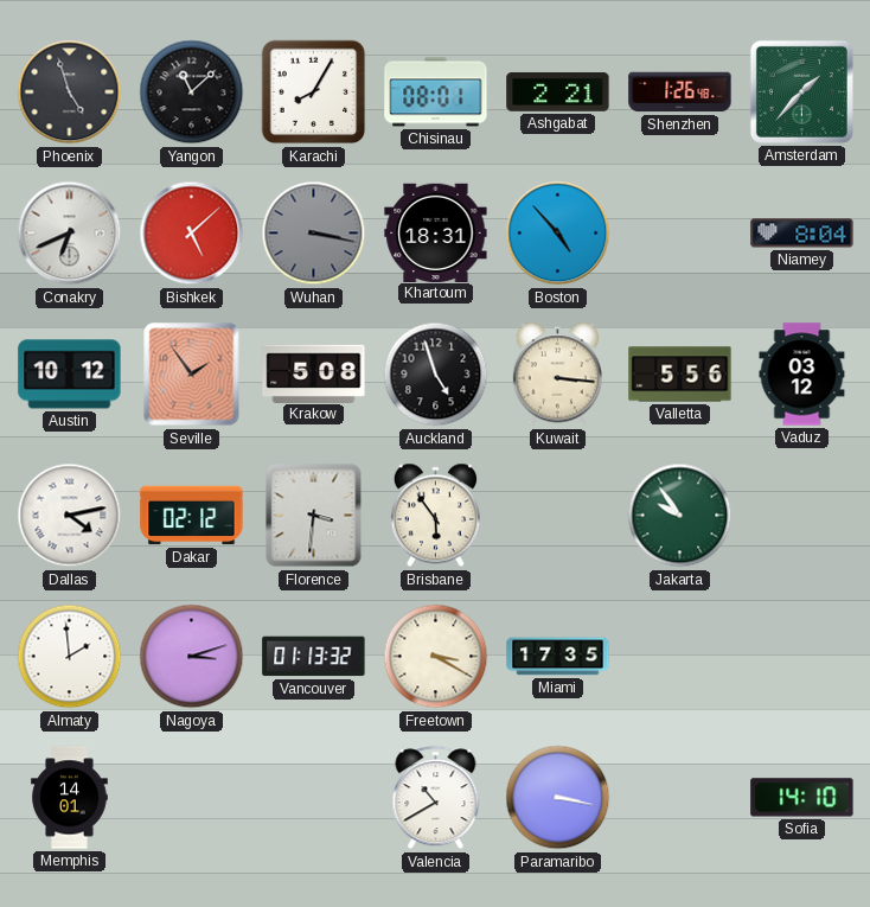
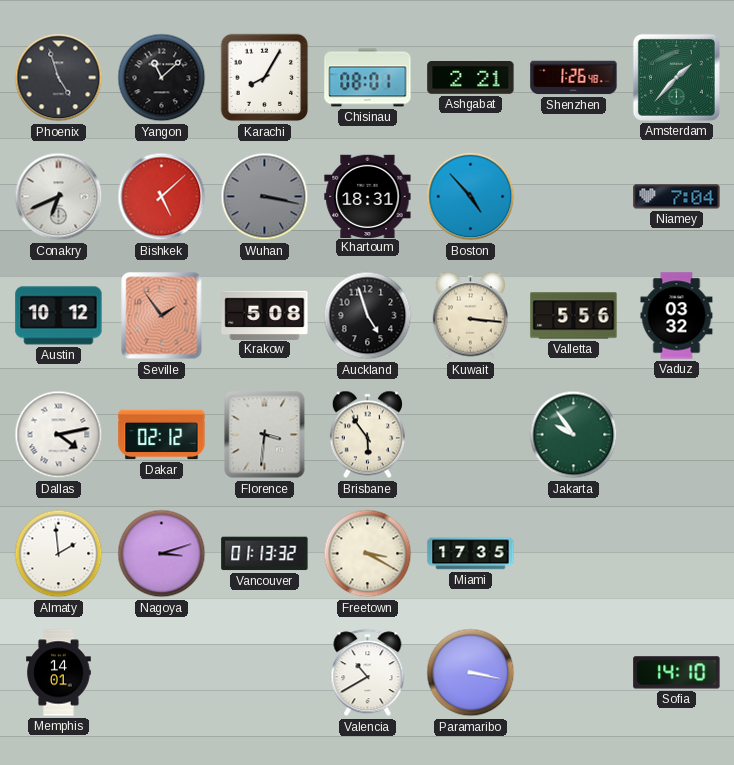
Niamey: 8:04 -> 7:04 (677, 197)
Vaduz: 03:12 -> 03:32 (677, 316)
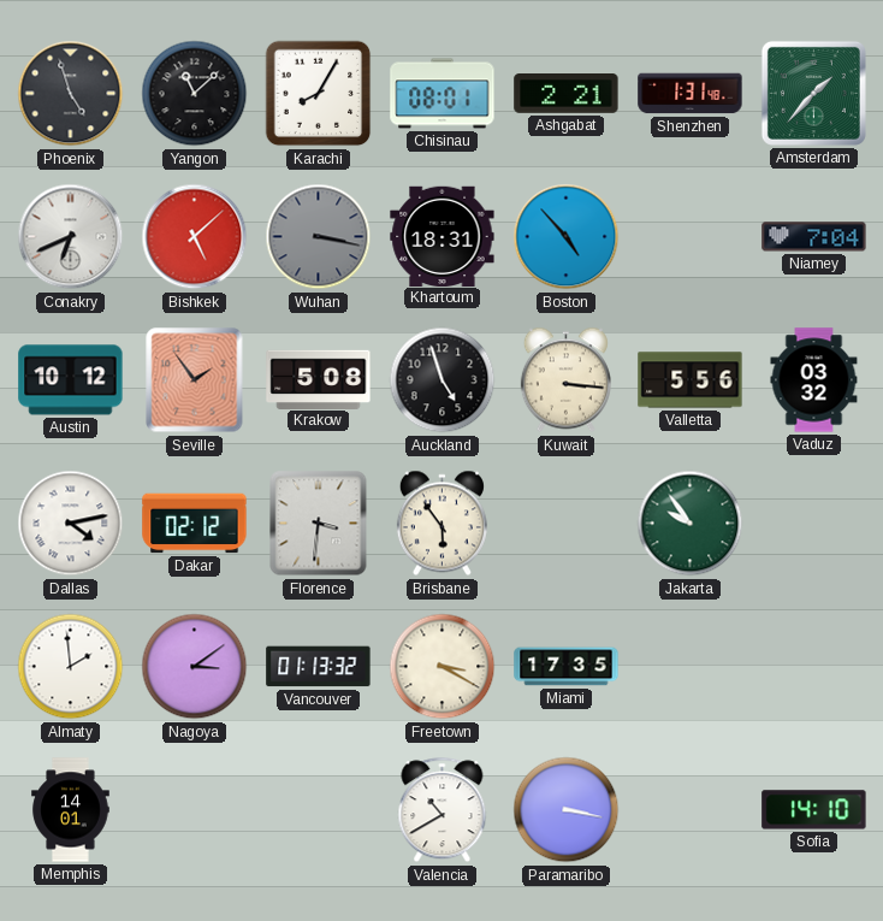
Shenzhen: 1:26 -> 1:31 (691, 94)
Nagoya: 3:12 -> 3:09 (195, 667)
